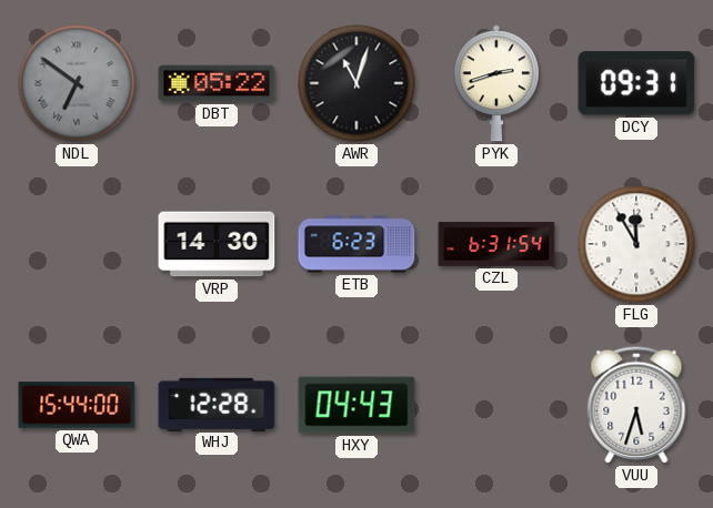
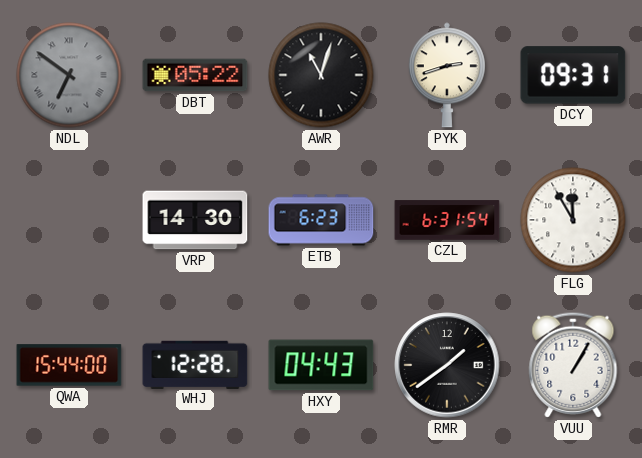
RMR: none -> 1:39 (447, 365)
VUU: 5:33 -> 1:05 (573, 365)
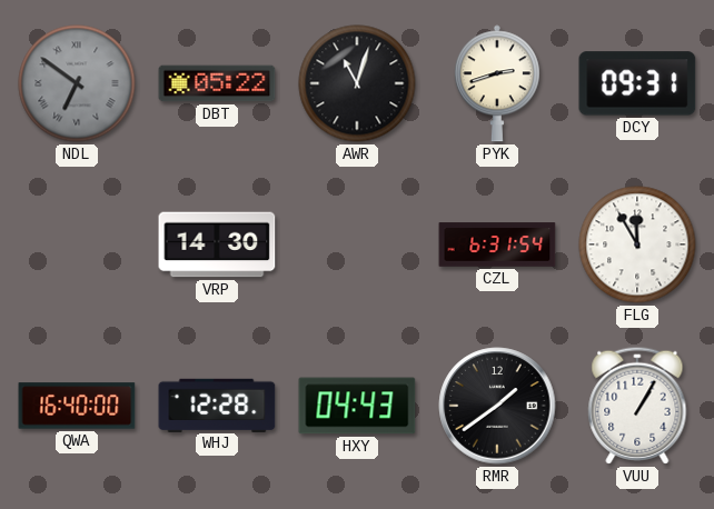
ETB: 6:23 -> none (321, 220)
QWA: 15:44 -> 16:40 (77, 406)
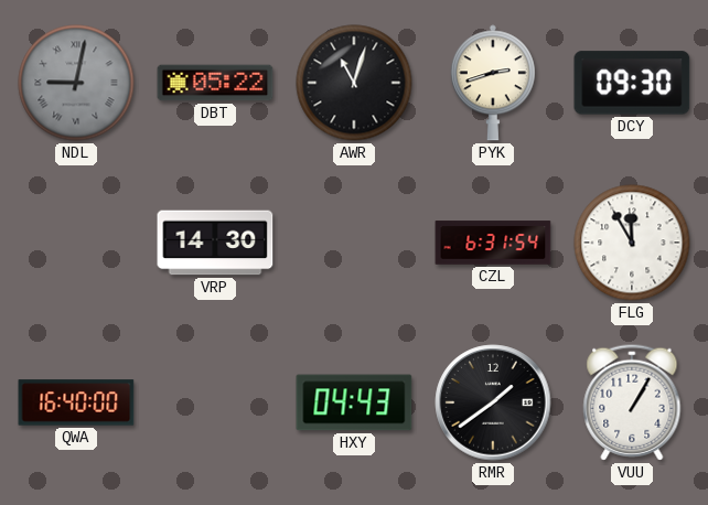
NDL: 6:51 -> 9:02 (76, 83)
DCY: 09:31 -> 09:30 (632, 83)
WHJ: 12:28 -> none (217, 405)
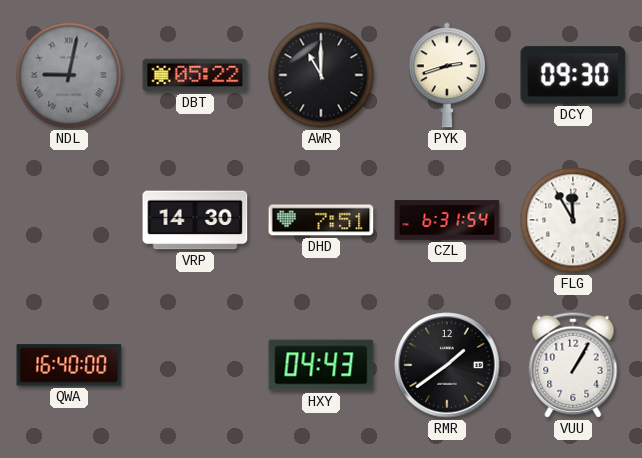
AWR: 11:03 -> 11:00 (321, 75)
DHD: none -> 7:51 (321, 220)
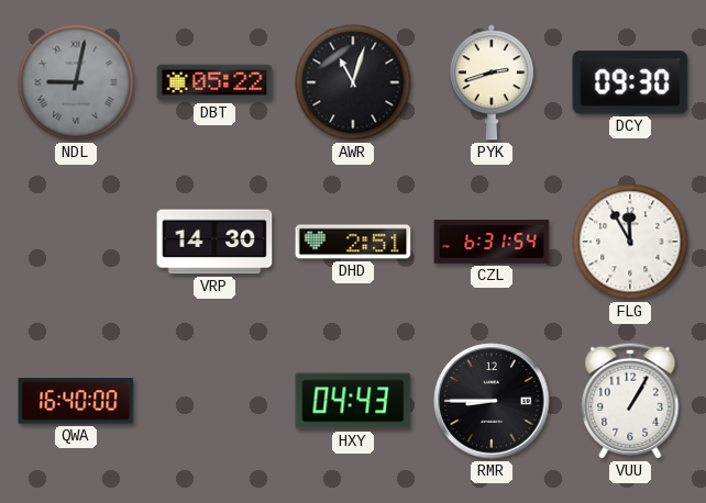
AWR: 11:00 -> 11:03 (353, 82)
DHD: 7:51 -> 2:51 (353, 242)
RMR: 1:39 -> 8:45 (492, 401)
